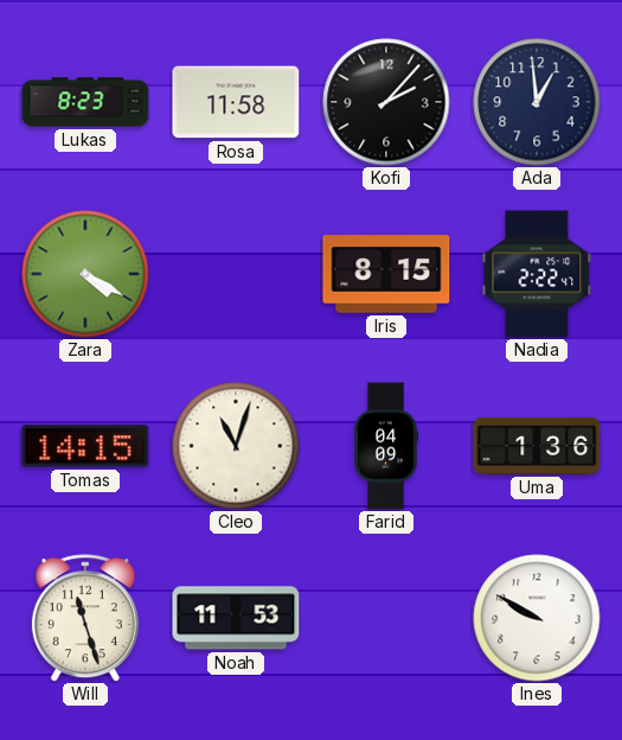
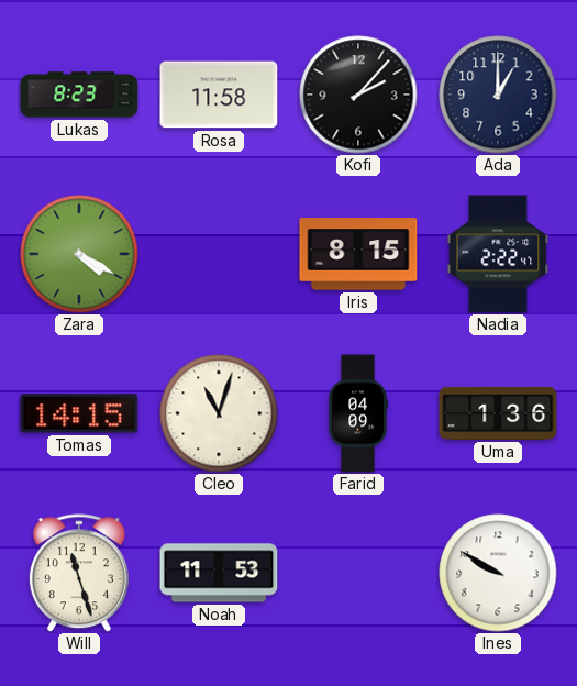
Ada: 12:59 -> 1:00 (498, 95)
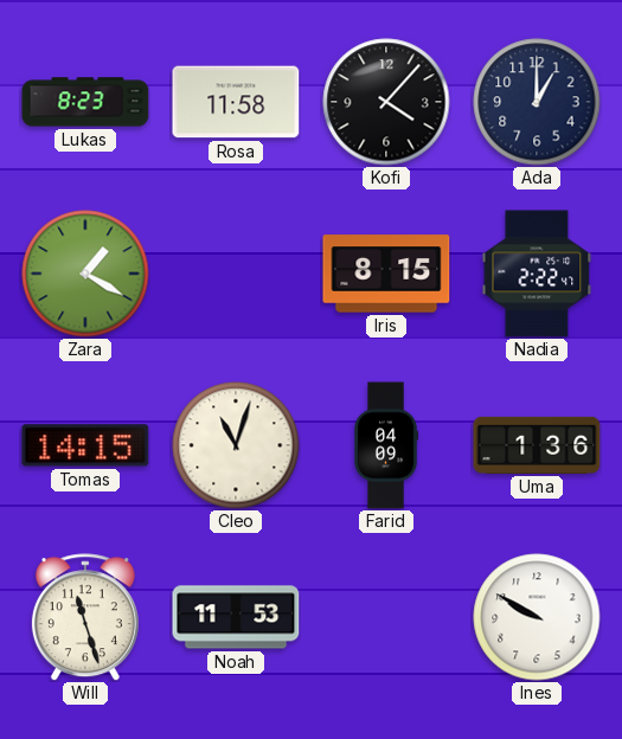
Kofi: 2:07 -> 4:07 (386, 102)
Zara: 4:20 -> 1:20 (85, 274)
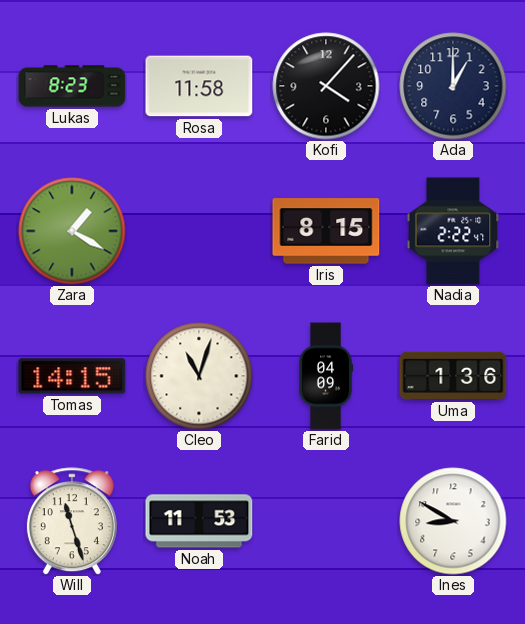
Ines: 9:50 -> 8:50 (453, 521)
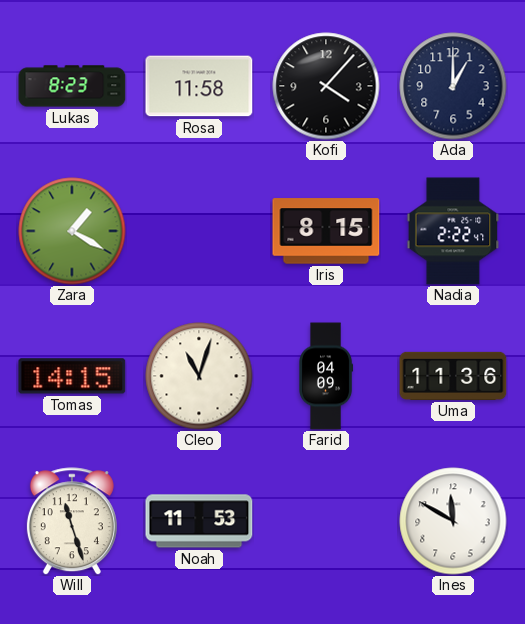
Uma: 1:36 -> 11:36 (453, 376)
Ines: 8:50 -> 11:50 (453, 521)
